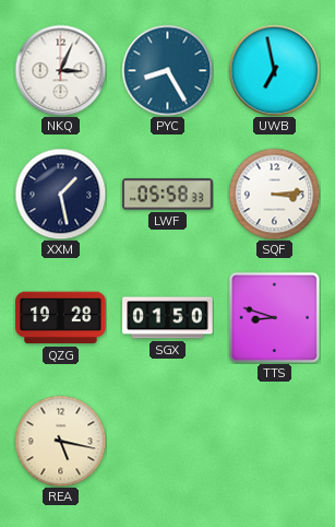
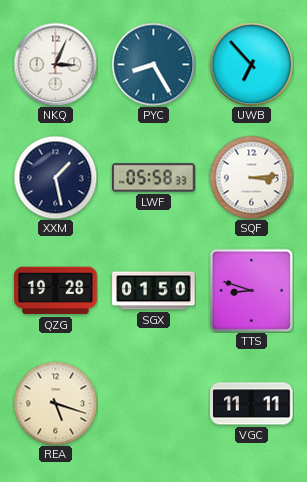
UWB: 6:58 -> 6:53 (251, 64)
REA: 5:17 -> 5:18 (55, 403)
VGC: none -> 11:11 (252, 404)
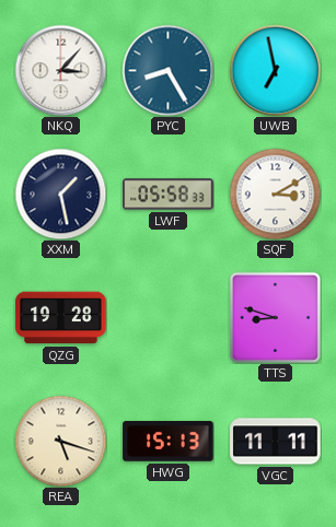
NKQ: 3:04 -> 3:07 (60, 70)
UWB: 6:53 -> 6:58 (275, 70)
SQF: 3:14 -> 3:10 (275, 194)
SGX: 01:50 -> none (154, 291)
HWG: none -> 15:13 (169, 442)
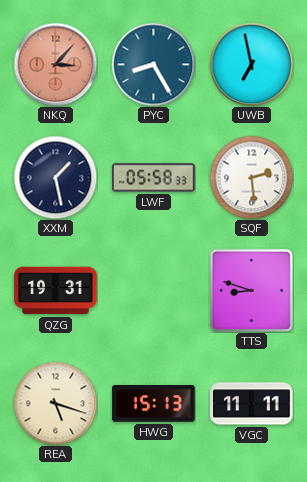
NKQ dial: white -> salmon (55, 64)
SQF: 3:10 -> 2:29 (251, 177)
QZG: 19:28 -> 19:31 (56, 291)
